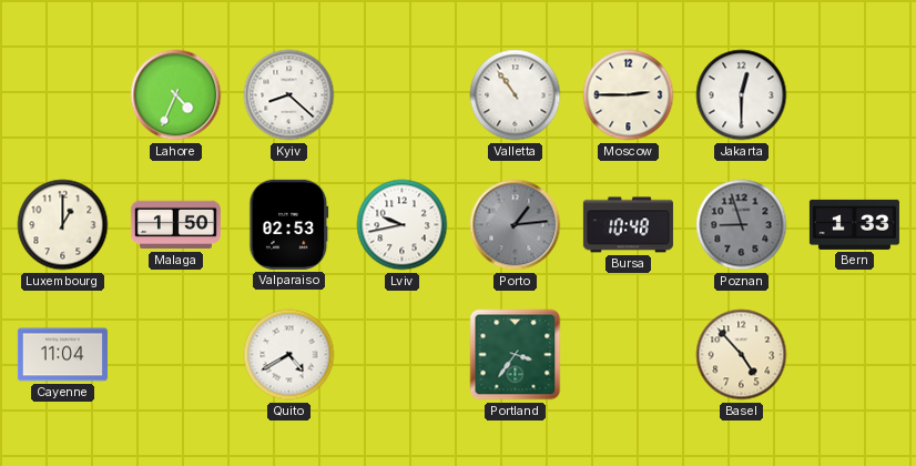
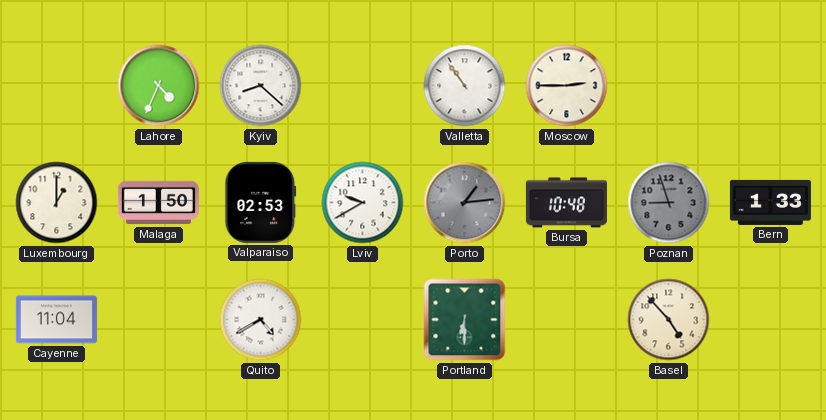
Jakarta: 12:30 -> none (742, 95)
Lviv: 9:43 -> 9:40 (363, 203)
Portland: 3:36 -> 6:30 (465, 320)
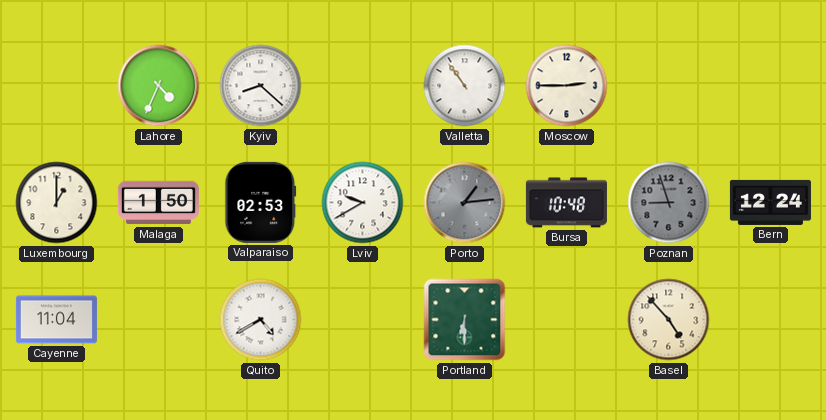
Bern: 1:33 -> 12:24 (770, 202)
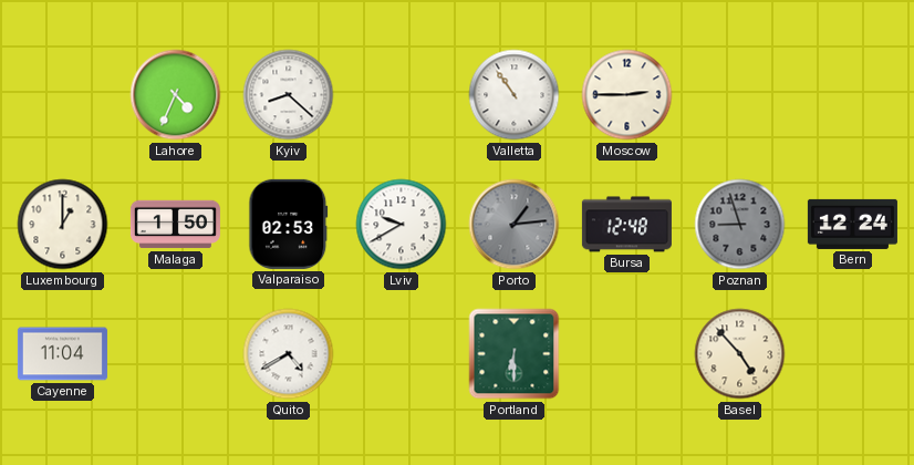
Bursa: 10:48 -> 12:48 (626, 225)
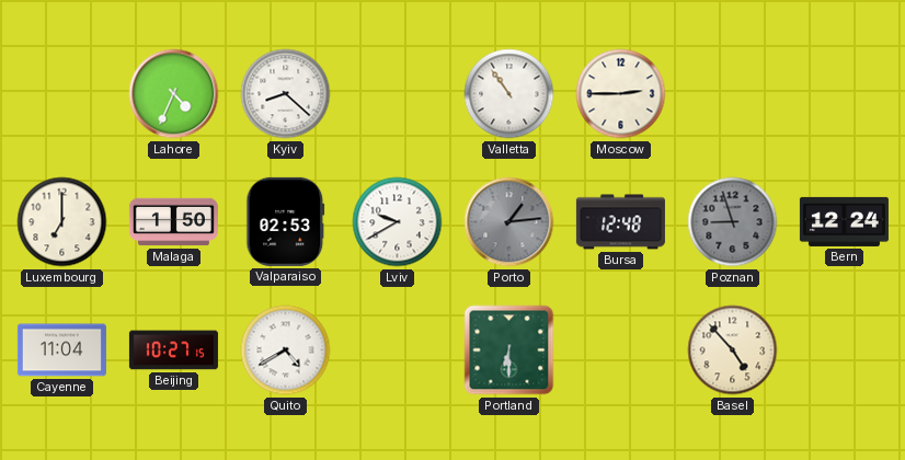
Luxembourg: 1:00 -> 7:00 (62, 222)
Beijing: none -> 10:27 (173, 350)
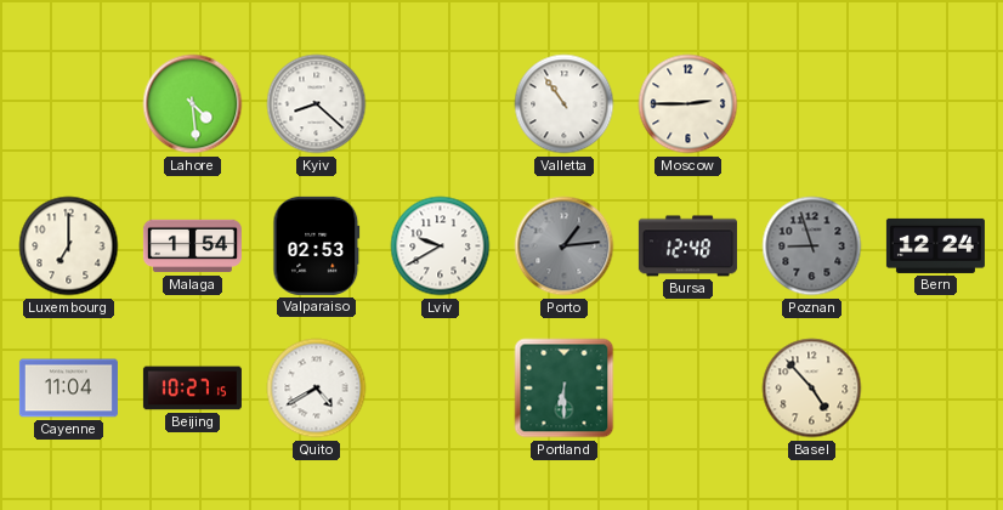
Lahore: 4:34 -> 4:29 (193, 104)
Malaga: 1:50 -> 1:54 (192, 246)
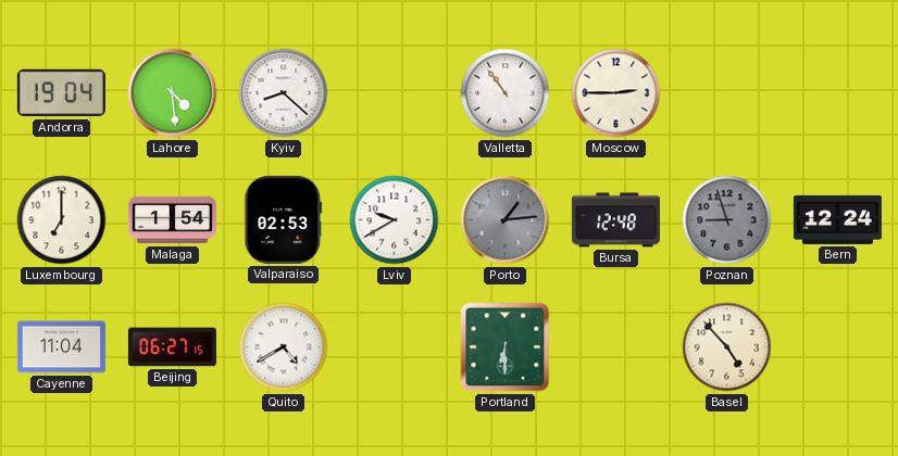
Andorra: none -> 19:04 (61, 93)
Beijing: 10:27 -> 06:27 (172, 347)
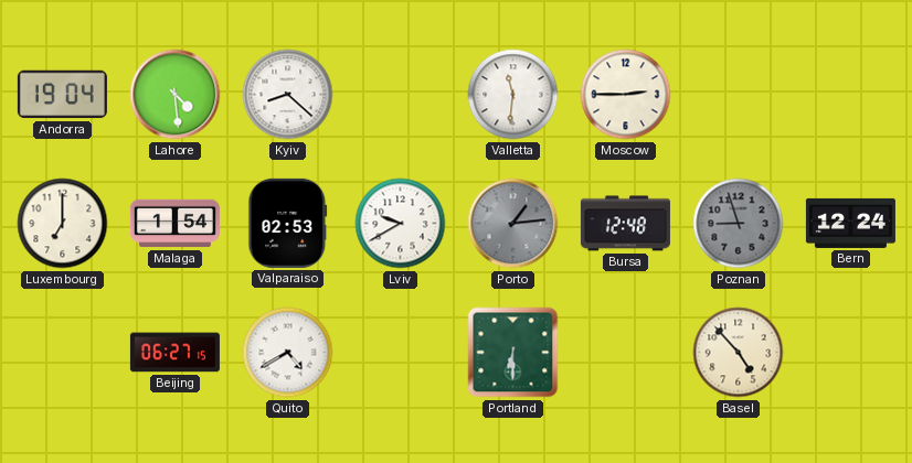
Valletta: 10:54 -> 11:31 (513, 95)
Cayenne: 11:04 -> none (61, 347)
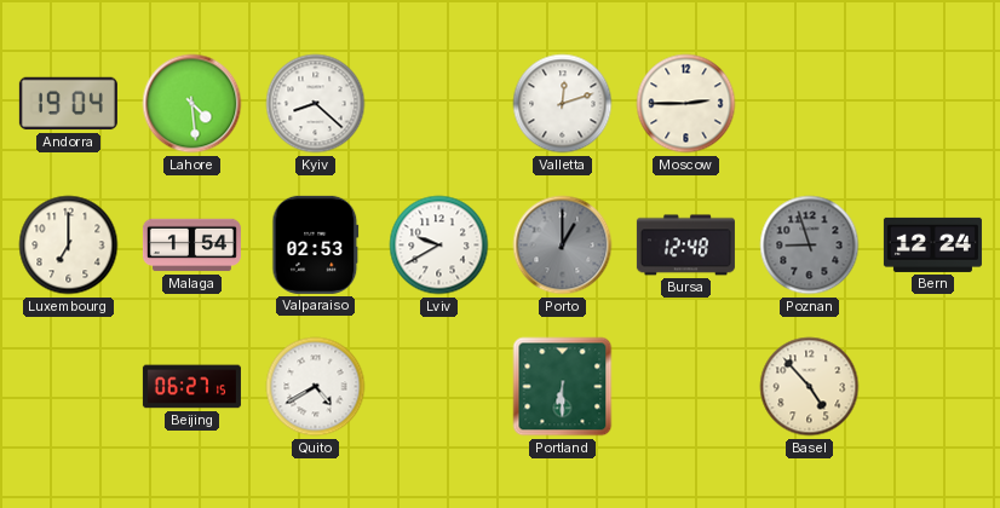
Valletta: 11:31 -> 12:12 (563, 104)
Porto: 1:14 -> 1:00 (563, 246)
